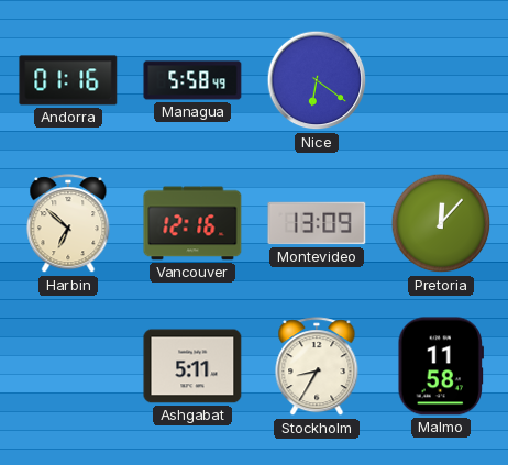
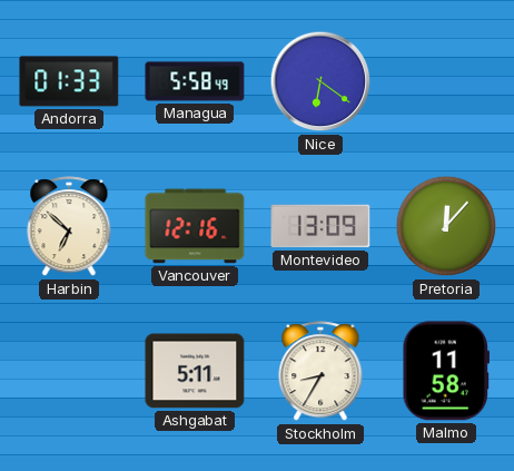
Andorra: 01:16 -> 01:33 (69, 81)
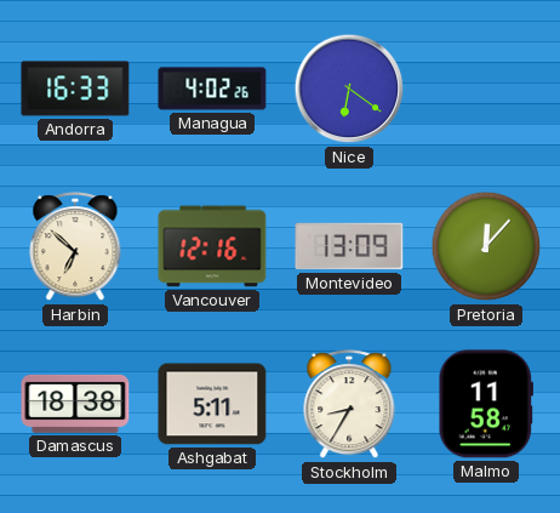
Andorra: 01:33 -> 16:33 (75, 89)
Managua: 5:58 -> 4:02 (212, 89)
Damascus: none -> 18:38 (75, 404)
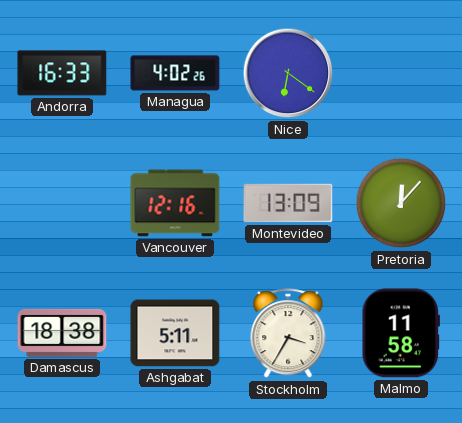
Harbin: 6:52 -> none (75, 247)
Stockholm: 8:35 -> 3:35 (288, 334)
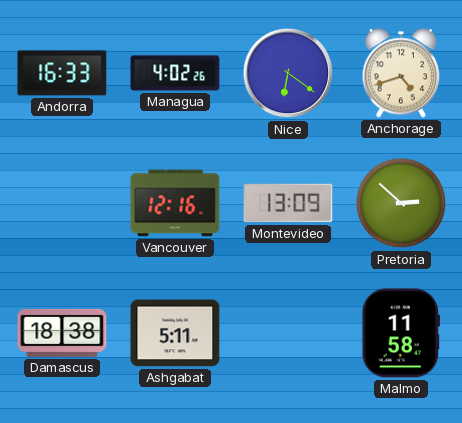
Anchorage: none -> 4:42 (400, 73)
Pretoria: 12:07 -> 2:52 (401, 203)
Stockholm: 3:35 -> none (288, 334)
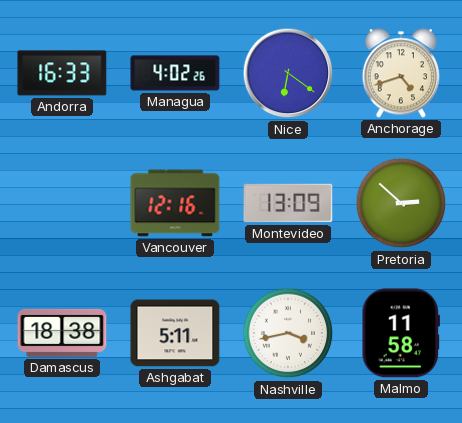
Nashville: none -> 3:43 (288, 333)
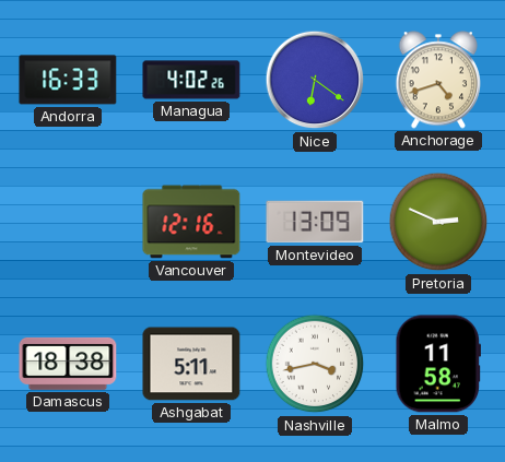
Pretoria: 2:52 -> 2:49 (438, 222)
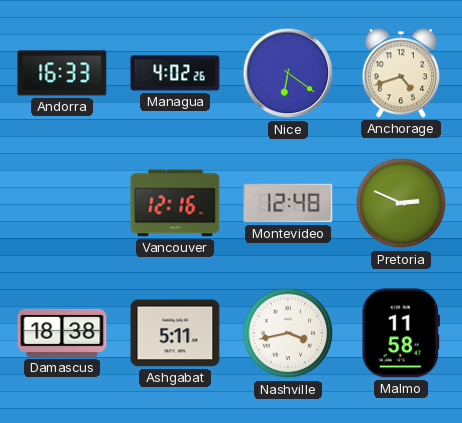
Montevideo: 13:09 -> 12:48 (288, 203)
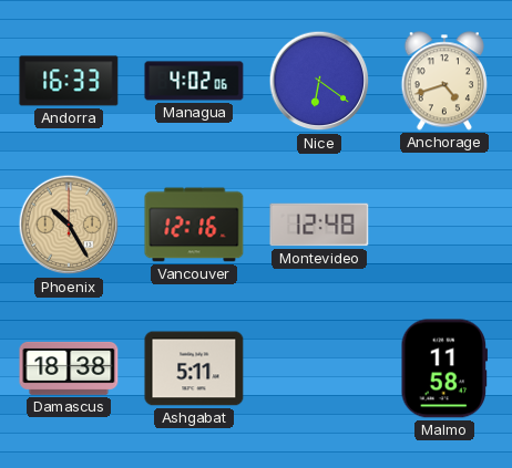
Managua: 4:02:26 -> 4:02:06 (194, 81)
Phoenix: none -> 10:25 (69, 225)
Pretoria: 2:49 -> none (401, 203)
Nashville: 3:43 -> none (288, 333)
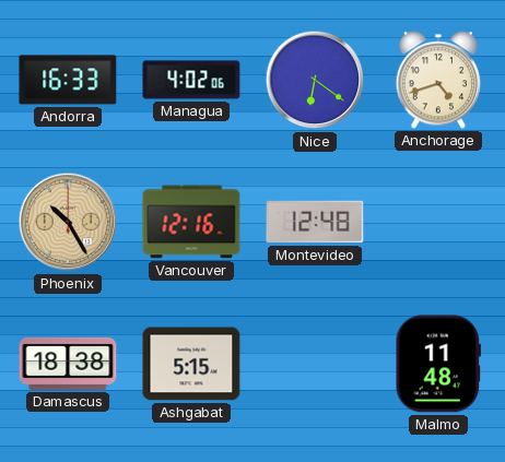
Ashgabat: 5:11 -> 5:15 (191, 364)
Malmo: 11:58 -> 11:48 (438, 364)
